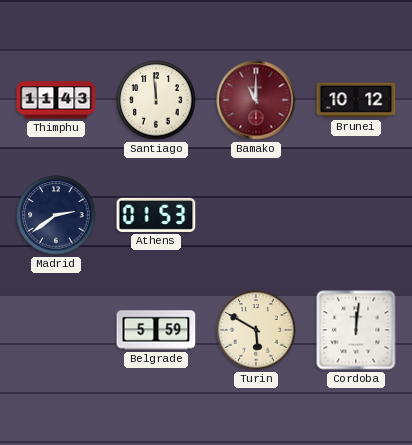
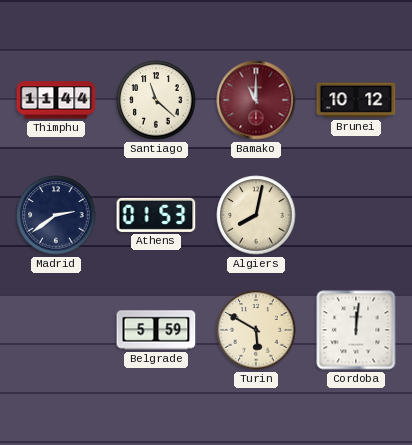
Thimphu: 11:43 -> 11:44 (56, 100)
Santiago: 11:59 -> 11:22 (156, 100)
Algiers: none -> 8:02 (256, 215)
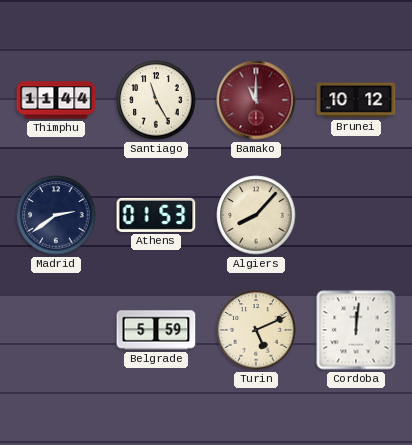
Santiago: 11:22 -> 11:25 (156, 100)
Algiers: 8:02 -> 8:07 (256, 215)
Turin: 5:50 -> 5:11 (256, 330)
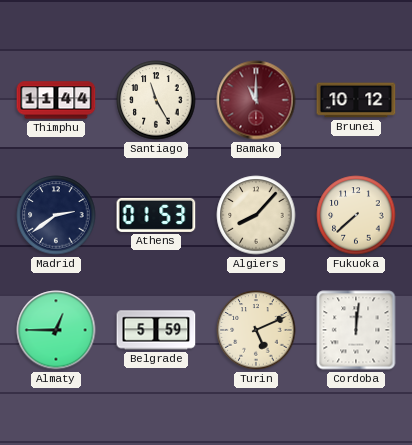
Fukuoka: none -> 7:38 (356, 215)
Almaty: none -> 12:45 (56, 330)
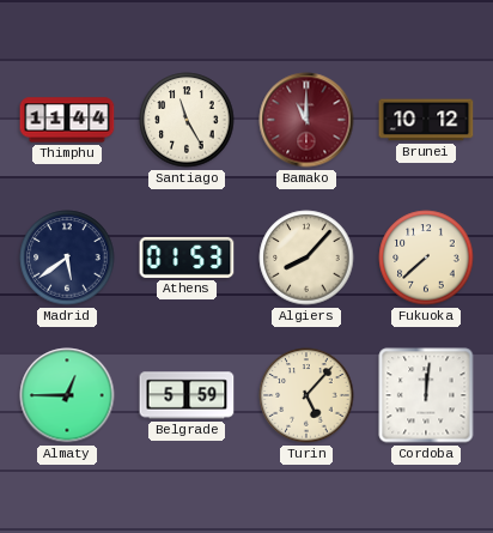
Madrid: 2:39 -> 5:39 (67, 258)
Turin: 5:11 -> 5:07 (306, 395)
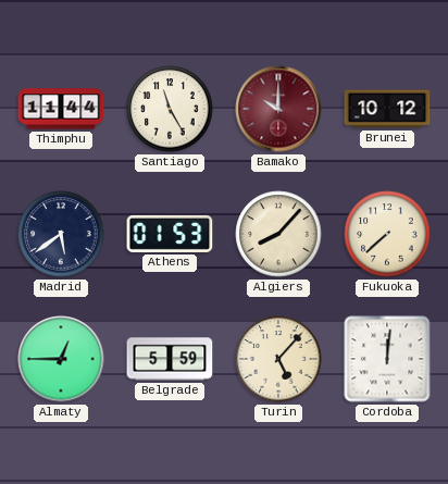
Bamako: 11:00 -> 10:00 (278, 109)
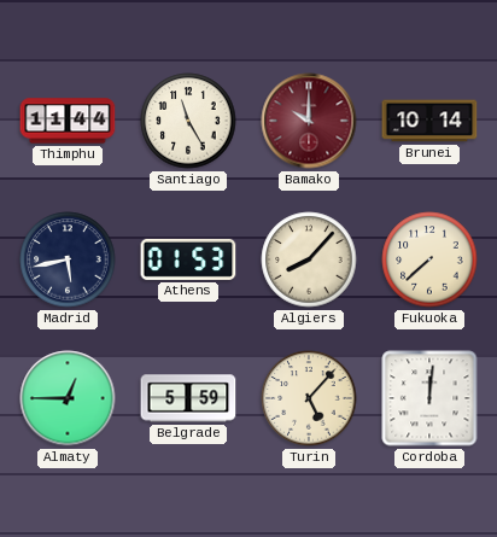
Brunei: 10:12 -> 10:14 (429, 121)
Madrid: 5:39 -> 5:43 (68, 259)
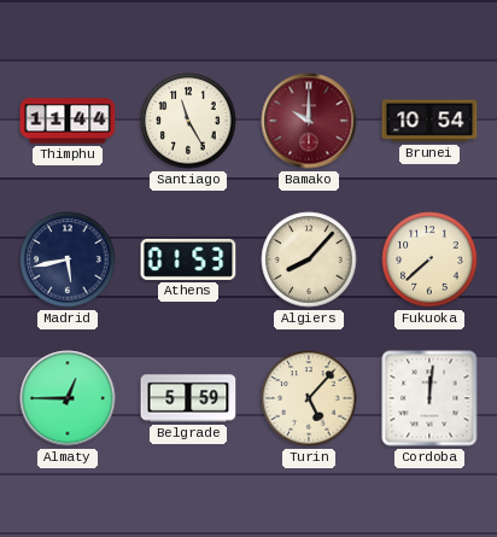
Brunei: 10:14 -> 10:54 (429, 121)
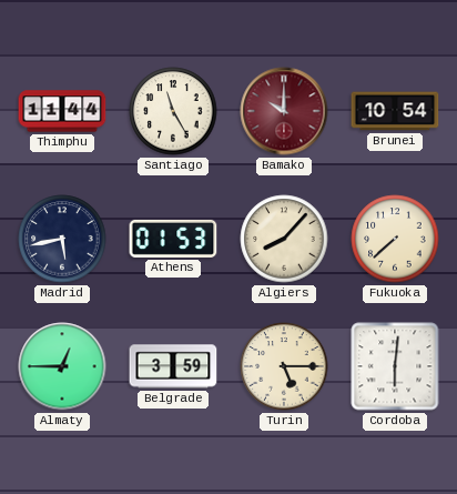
Belgrade: 5:59 -> 3:59 (173, 366)
Turin: 5:07 -> 5:15 (284, 366)
Cordoba: 12:01 -> 6:01 (395, 366)
